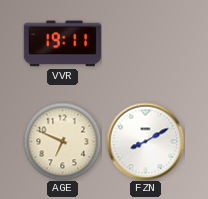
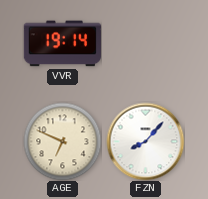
VVR: 19:11 -> 19:14 (62, 44)
FZN: 8:10 -> 8:07 (145, 141)
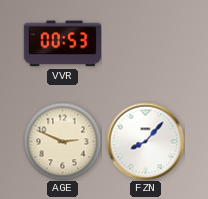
VVR: 19:14 -> 00:53 (62, 44)
AGE: 6:49 -> 2:49 (62, 141)
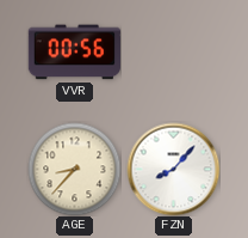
VVR: 00:53 -> 00:56 (74, 53)
AGE: 2:49 -> 8:37 (74, 169)
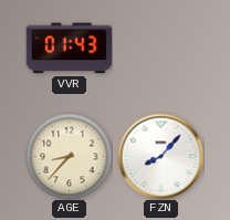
VVR: 00:56 -> 01:43 (69, 49)
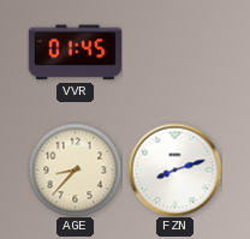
VVR: 01:43 -> 01:45 (75, 53)
FZN: 8:07 -> 8:12 (174, 169)
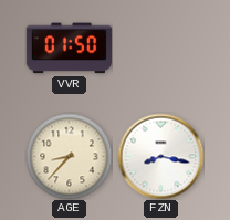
VVR: 01:45 -> 01:50 (69, 49)
FZN: 8:12 -> 8:17 (160, 156)
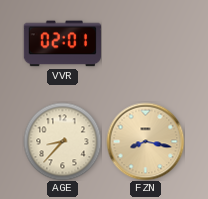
VVR: 01:50 -> 02:01 (62, 44)
FZN dial: white -> champagne (145, 141)
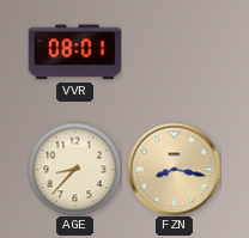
VVR: 02:01 -> 08:01 (74, 53)
